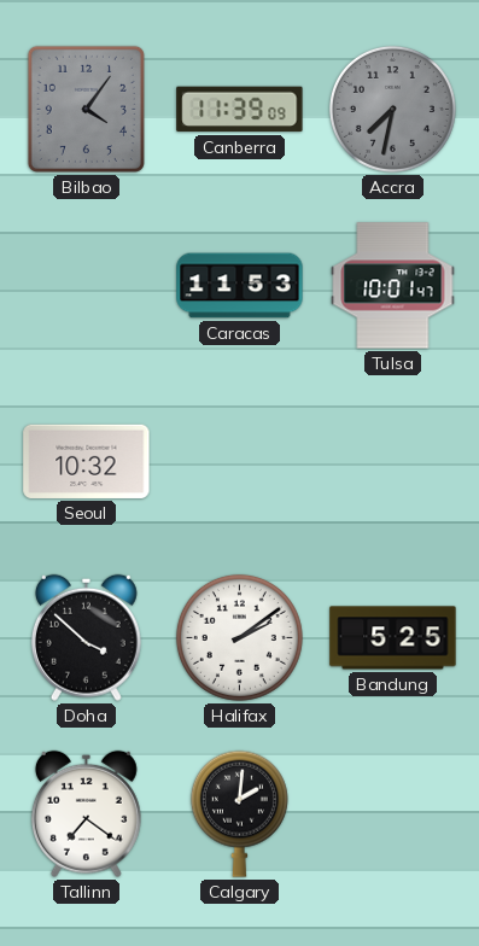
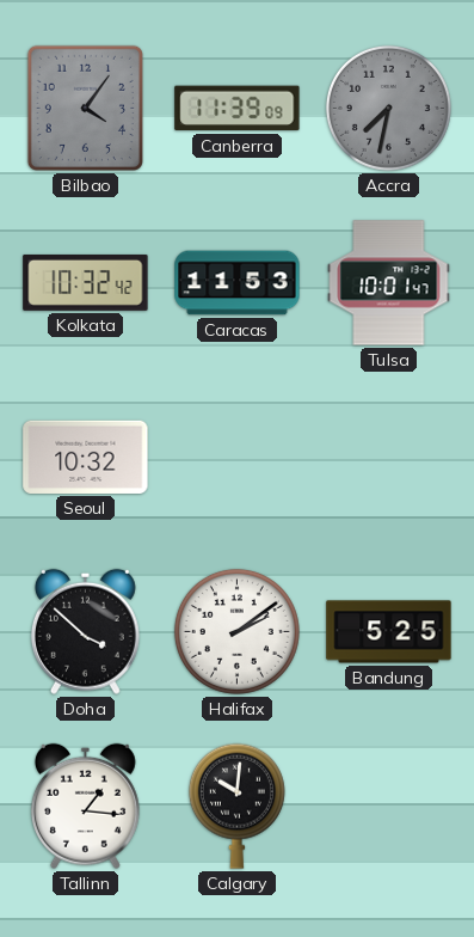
Kolkata: none -> 10:32 (86, 282)
Tallinn: 7:21 -> 1:16 (85, 806)
Calgary: 2:01 -> 10:01 (236, 806)
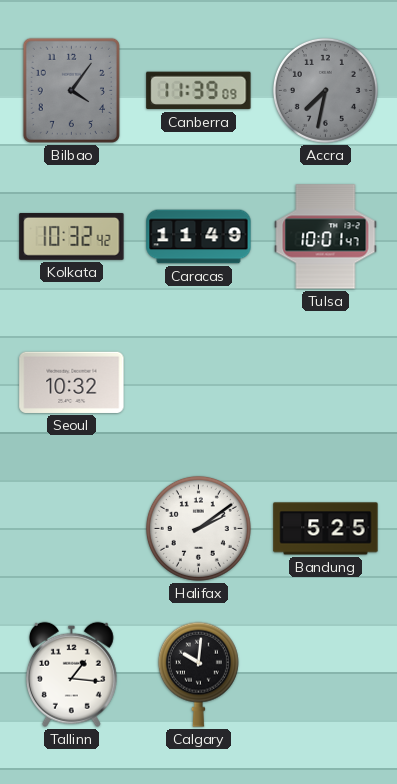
Caracas: 11:53 -> 11:49 (199, 237)
Doha: 3:52 -> none (85, 631)
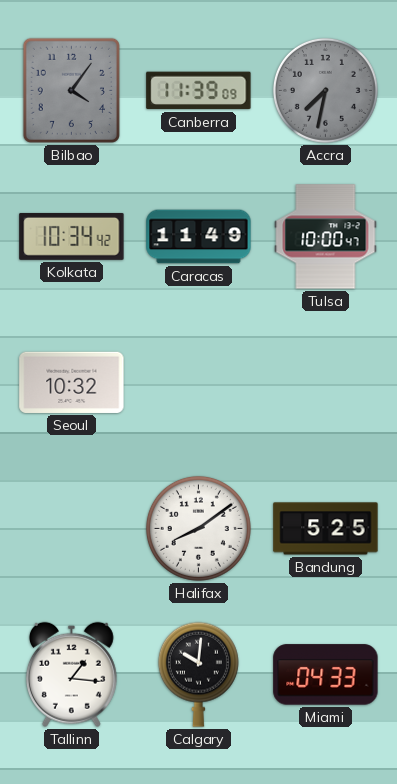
Kolkata: 10:32 -> 10:34 (72, 236)
Tulsa: 10:01 -> 10:00 (326, 237)
Halifax: 2:09 -> 8:09 (198, 528)
Miami: none -> 04:33 (326, 675)
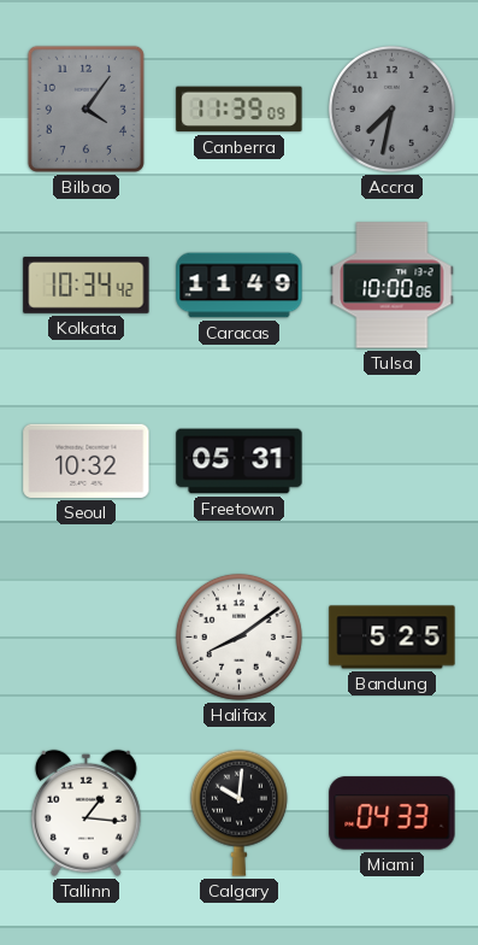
Tulsa: 10:00:47 -> 10:00:06 (393, 286)
Freetown: none -> 05:31 (240, 462)
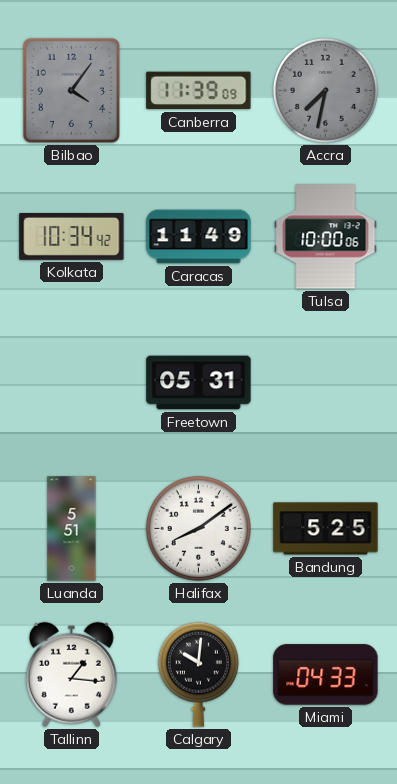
Seoul: 10:32 -> none (87, 460)
Luanda: none -> 5:51 (72, 529)
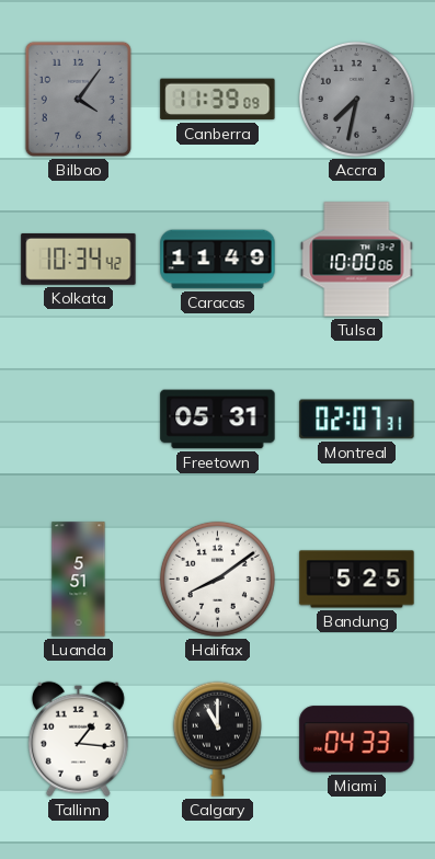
Montreal: none -> 02:07 (357, 420)
Calgary: 10:01 -> 11:00 (217, 738)
